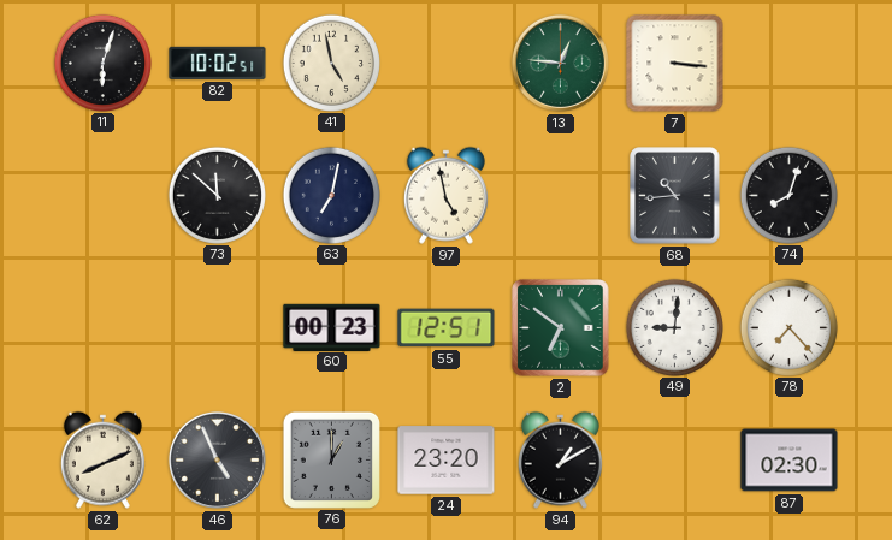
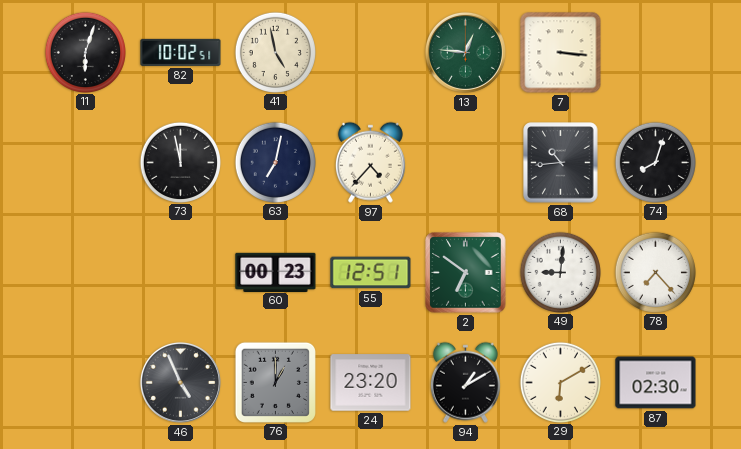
73: 11:52 -> 11:58 (180, 162)
97: 4:58 -> 4:37 (370, 162)
62: 8:11 -> none (102, 459)
29: none -> 6:10 (560, 382)
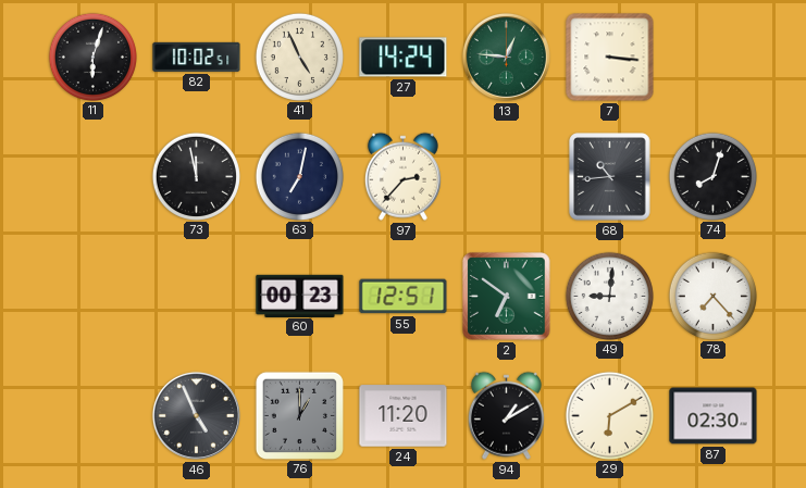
41: 4:58 -> 4:56 (299, 57)
27: none -> 14:24 (404, 58)
97: 4:37 -> 2:37 (402, 176)
24: 23:20 -> 11:20 (404, 416)
